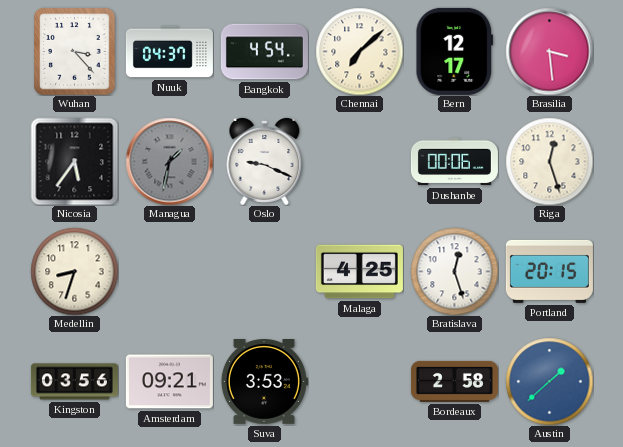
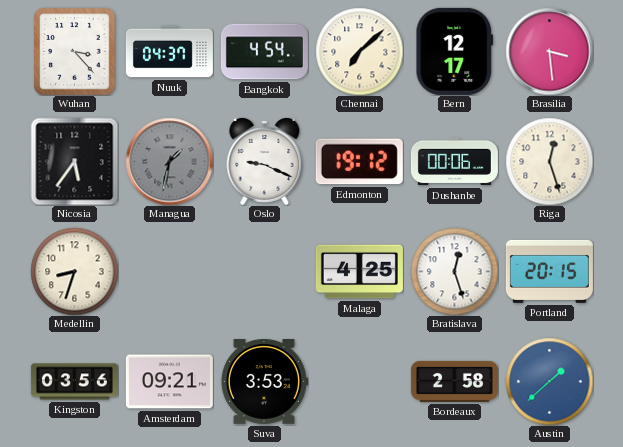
Edmonton: none -> 19:12 (359, 162)
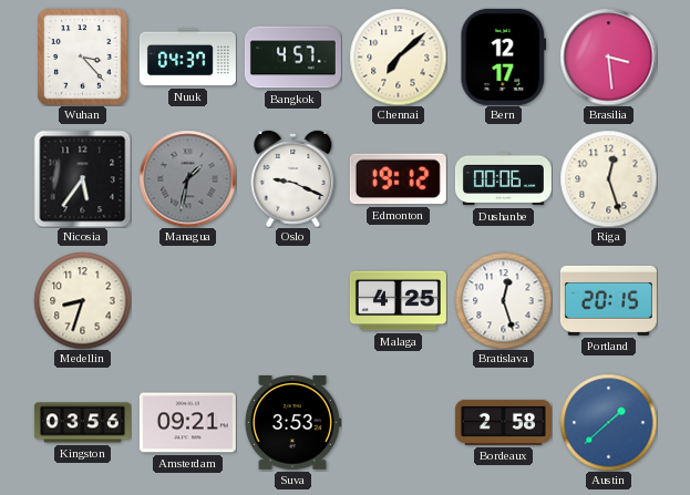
Bangkok: 4:54 -> 4:57 (292, 58)
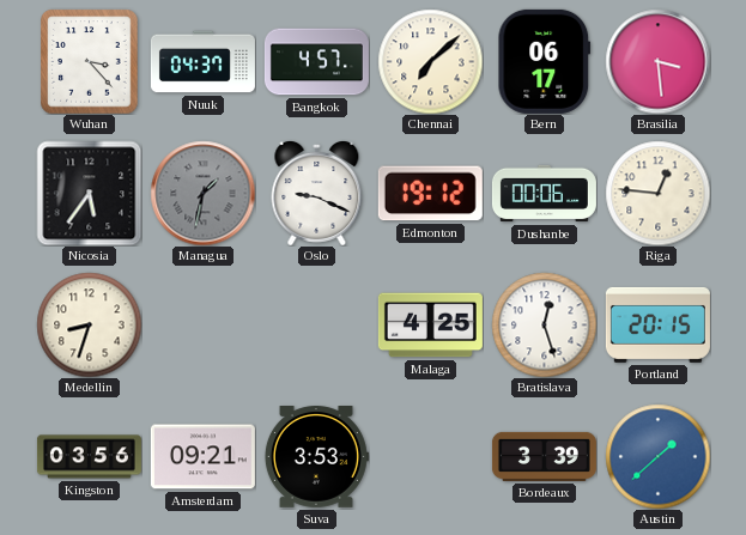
Bern: 12:17 -> 06:17 (545, 61)
Riga: 12:27 -> 12:46 (657, 193)
Bordeaux: 2:58 -> 3:39 (544, 456)
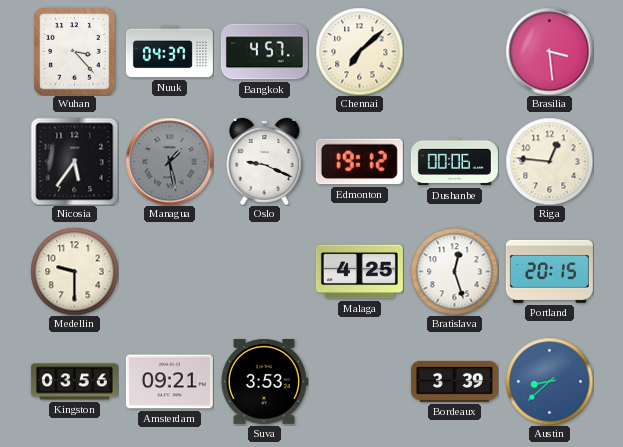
Bern: 06:17 -> none (545, 61)
Managua: 1:32 -> 1:28 (169, 161)
Medellin: 8:33 -> 9:30 (74, 271)
Austin: 1:38 -> 8:38 (549, 381)
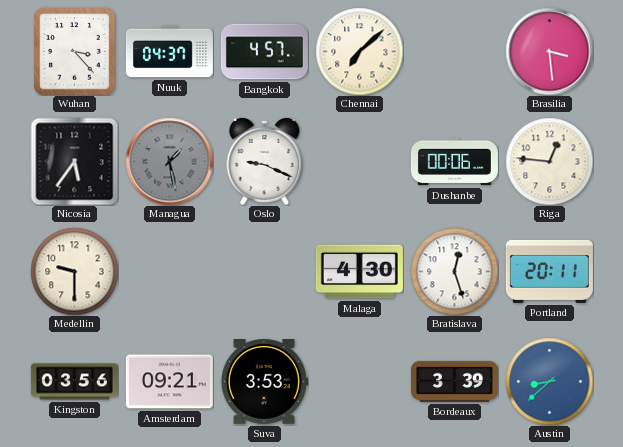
Edmonton: 19:12 -> none (359, 162)
Malaga: 4:25 -> 4:30 (359, 272)
Portland: 20:15 -> 20:11 (549, 271)
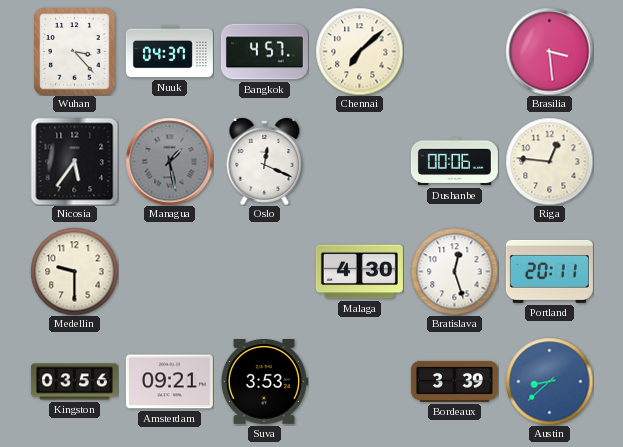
Oslo: 9:19 -> 12:19 (265, 161)
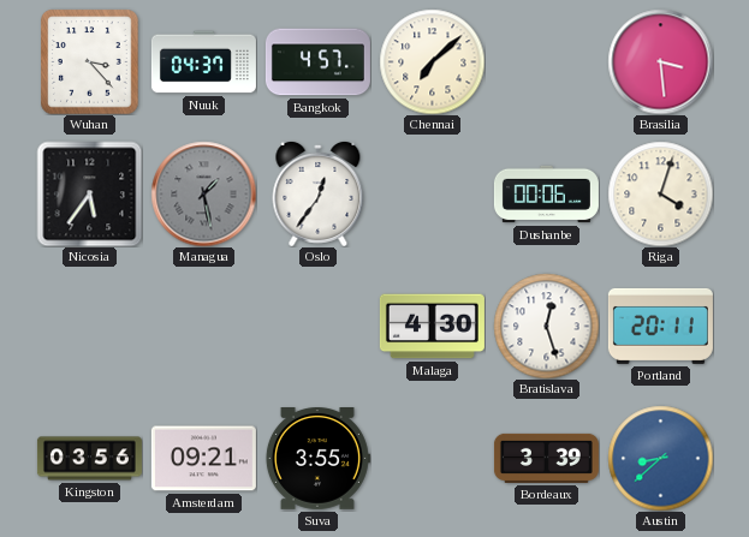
Oslo: 12:19 -> 12:36 (319, 193)
Riga: 12:46 -> 4:03 (660, 193)
Medellin: 9:30 -> none (74, 271)
Suva: 3:53 -> 3:55 (317, 459)
